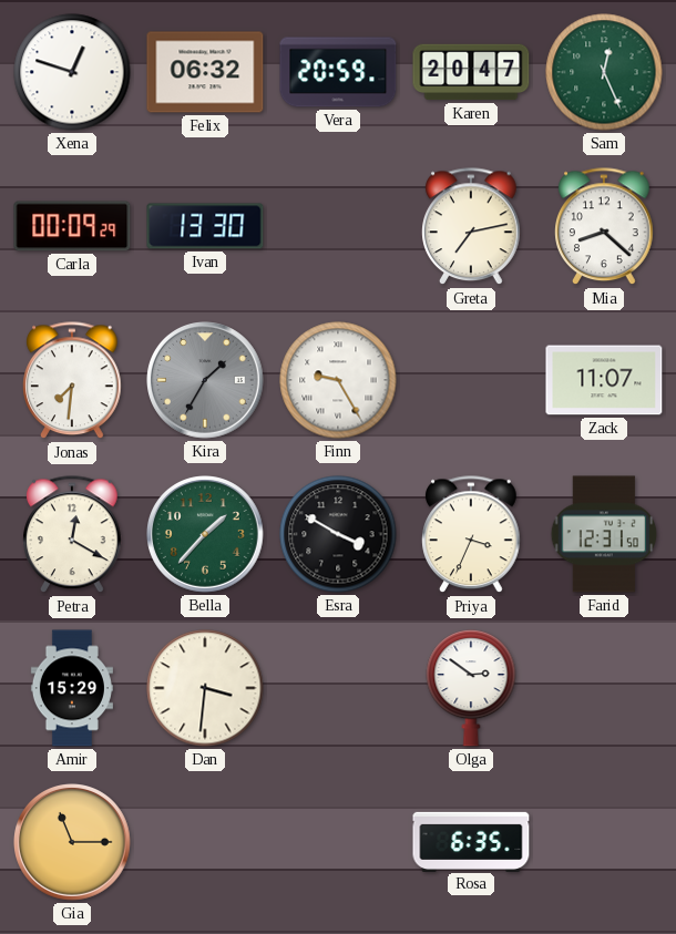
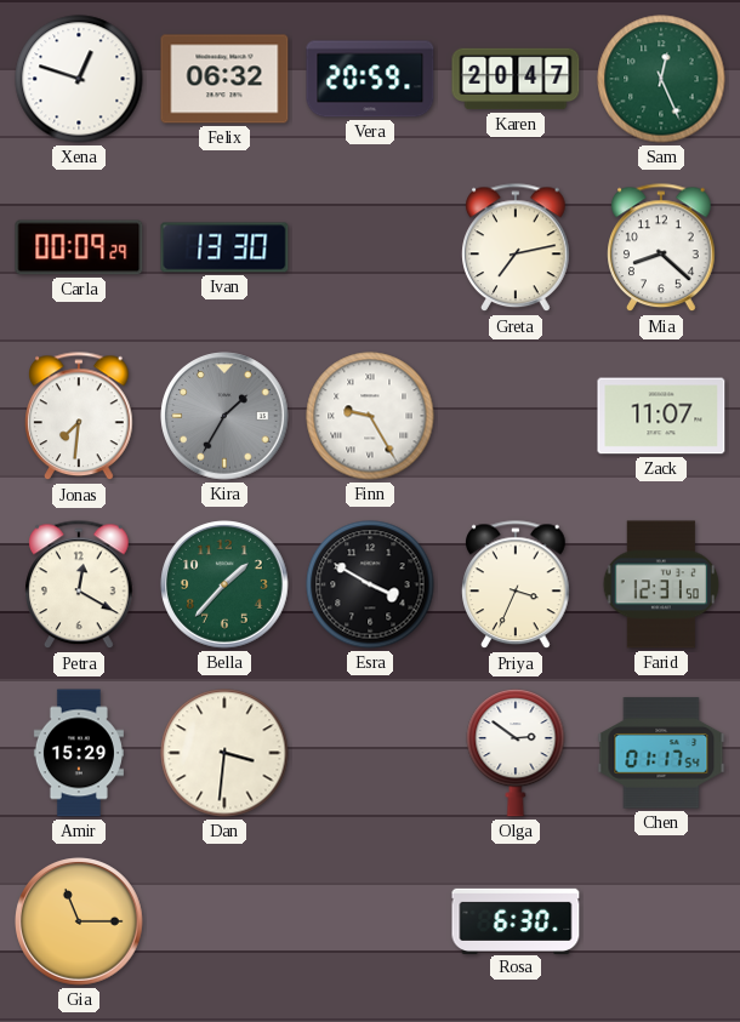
Chen: none -> 01:17 (661, 753)
Rosa: 6:35 -> 6:30 (516, 920)
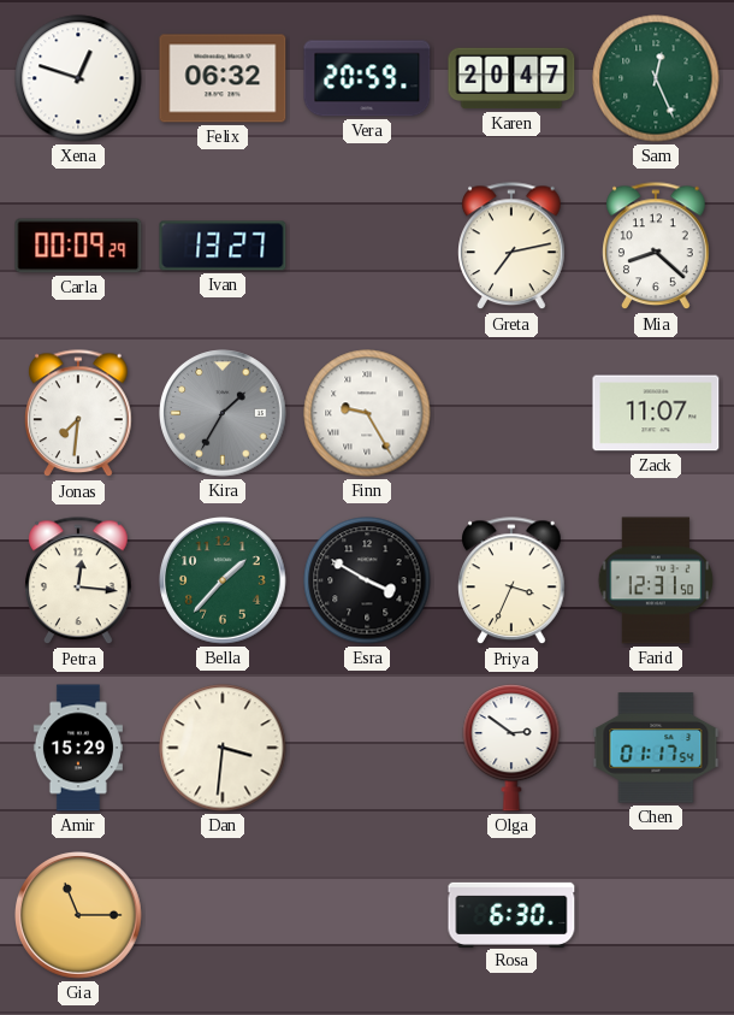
Ivan: 13:30 -> 13:27 (223, 246)
Petra: 12:20 -> 12:16 (78, 582)
